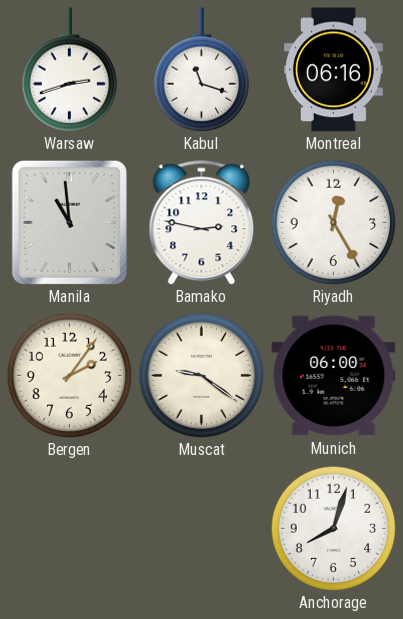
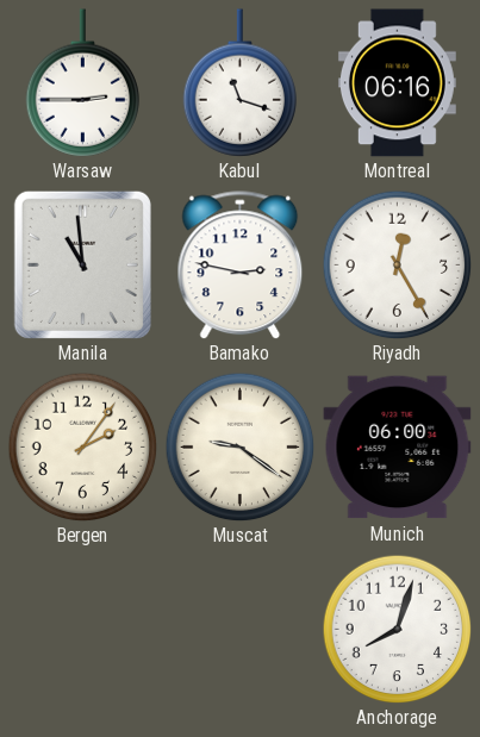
Warsaw: 2:42 -> 2:45 (83, 83)
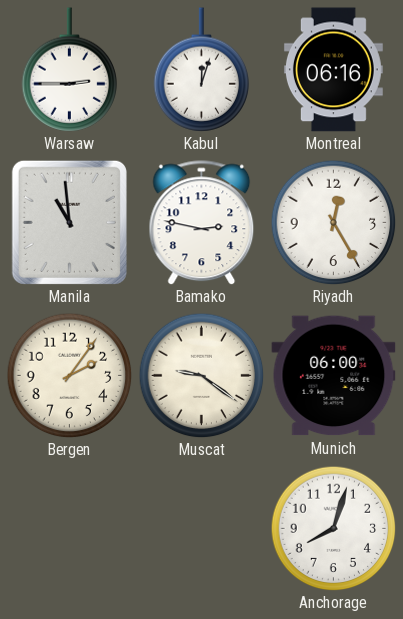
Kabul: 11:18 -> 12:03 (202, 70)
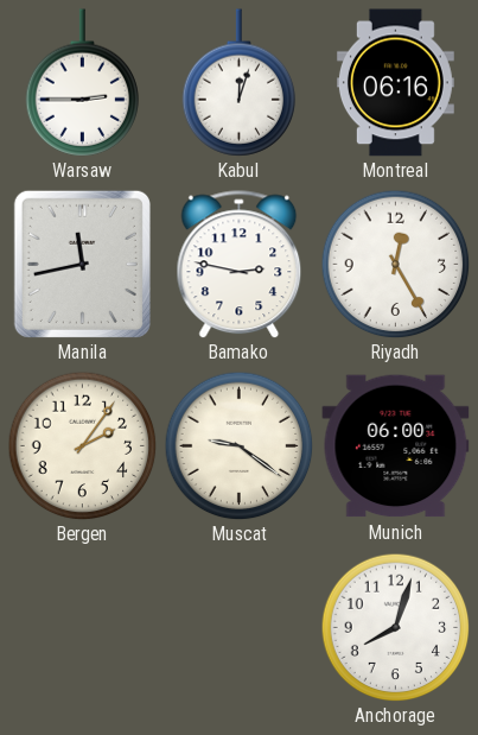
Manila: 10:59 -> 11:43 (82, 264)
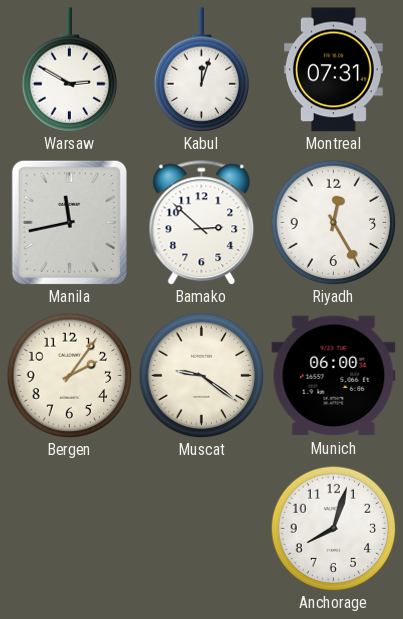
Warsaw: 2:45 -> 2:50 (70, 70)
Montreal: 06:16 -> 07:31 (333, 70)
Bamako: 2:47 -> 2:52 (202, 223)
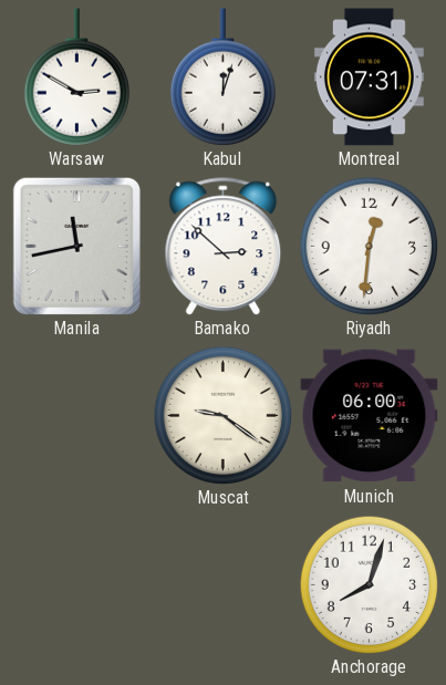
Riyadh: 12:25 -> 12:31 (369, 246)
Bergen: 2:06 -> none (69, 375)
